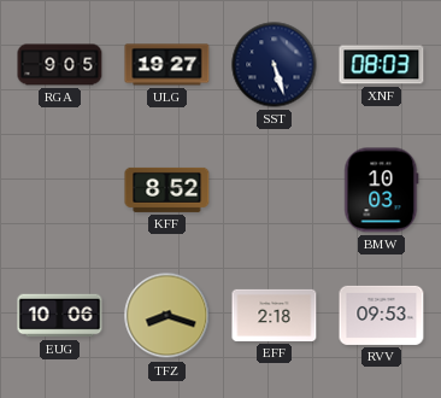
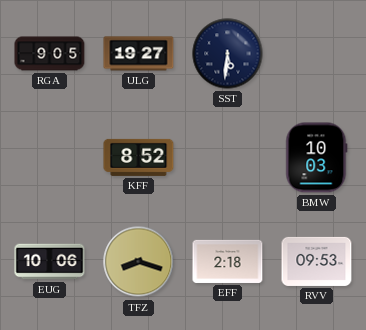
SST: 5:27 -> 5:31 (228, 54)
XNF: 08:03 -> none (382, 65)
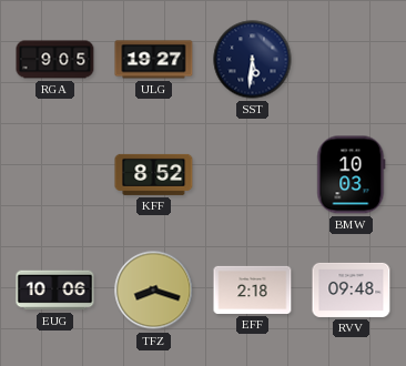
RVV: 09:53 -> 09:48 (352, 289)
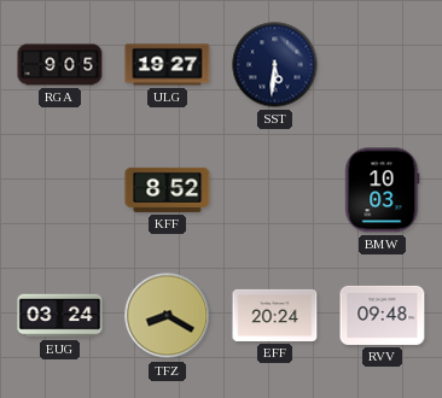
EUG: 10:06 -> 03:24 (60, 316)
TFZ: 8:18 -> 8:20 (168, 316)
EFF: 2:18 -> 20:24 (275, 315)
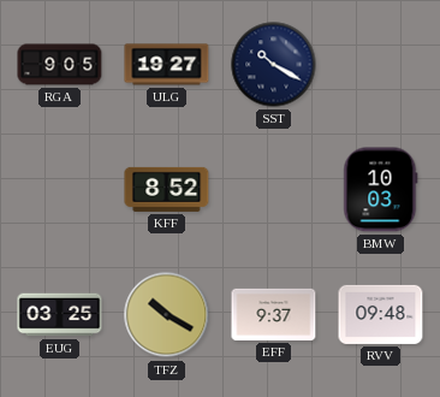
SST: 5:31 -> 10:20 (274, 65)
EUG: 03:24 -> 03:25 (60, 315)
TFZ: 8:20 -> 10:20 (167, 315)
EFF: 20:24 -> 9:37 (274, 314)
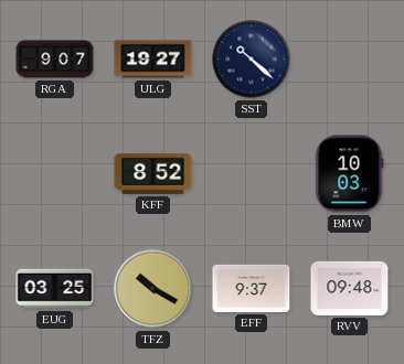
RGA: 9:05 -> 9:07 (55, 60)
SST: 10:20 -> 10:22 (252, 60)
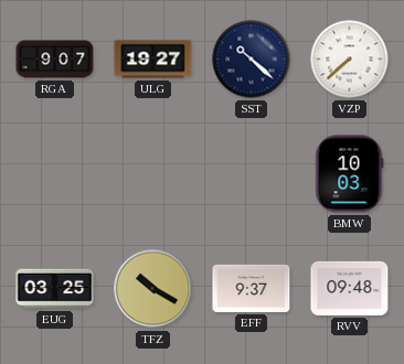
VZP: none -> 7:38 (350, 60)
KFF: 8:52 -> none (153, 173)
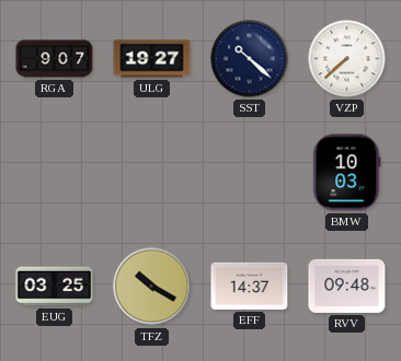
EFF: 9:37 -> 14:37 (250, 286)
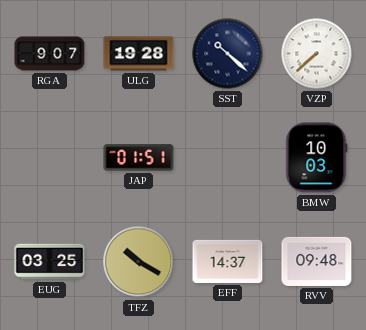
ULG: 19:27 -> 19:28 (139, 54)
JAP: none -> 01:51 (139, 158)
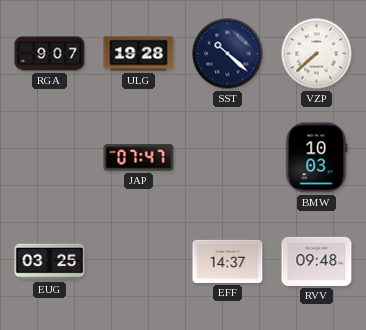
JAP: 01:51 -> 07:47 (139, 158)
TFZ: 10:20 -> none (139, 262)
